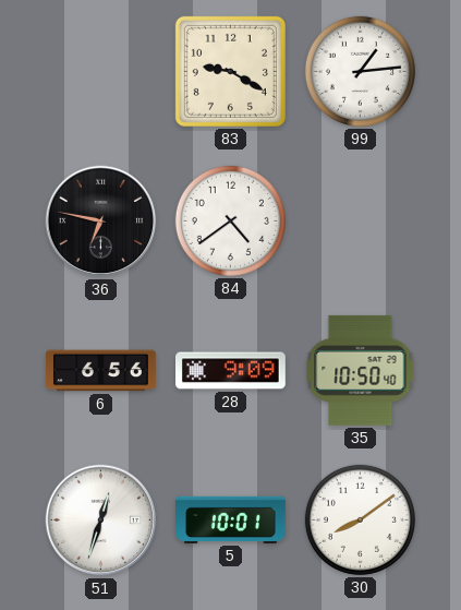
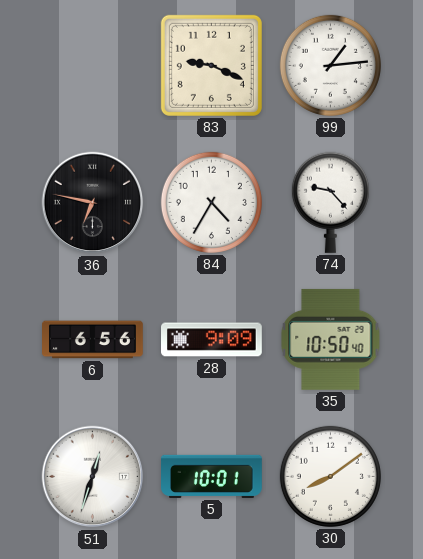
83: 9:20 -> 9:19 (211, 65)
84: 4:39 -> 4:35 (211, 202)
74: none -> 9:23 (330, 202)
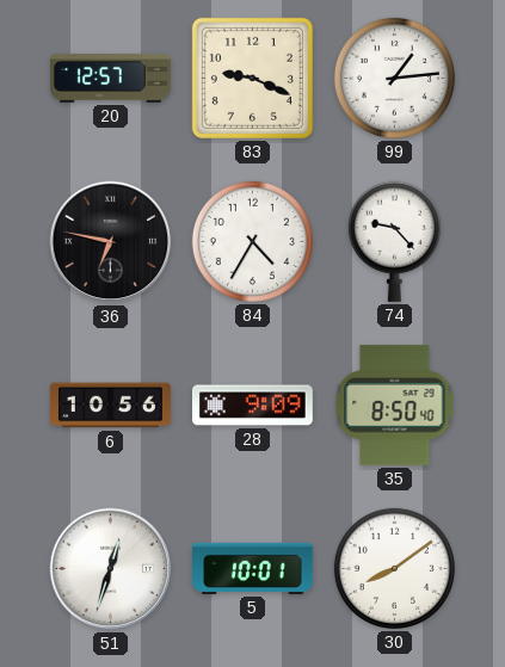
20: none -> 12:57 (111, 78)
6: 6:56 -> 10:56 (111, 406)
35: 10:50 -> 8:50 (395, 404)
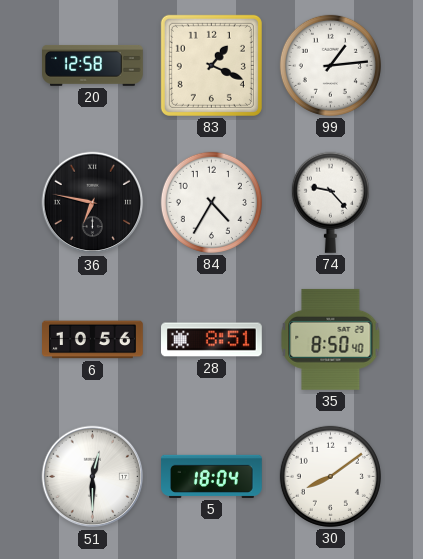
20: 12:57 -> 12:58 (93, 65)
83: 9:19 -> 1:19 (211, 65)
28: 9:09 -> 8:51 (212, 340)
51: 12:33 -> 12:30 (93, 477)
5: 10:01 -> 18:04 (212, 476)
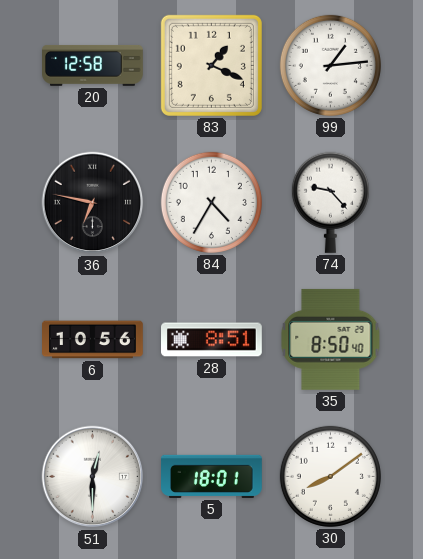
5: 18:04 -> 18:01 (212, 476)
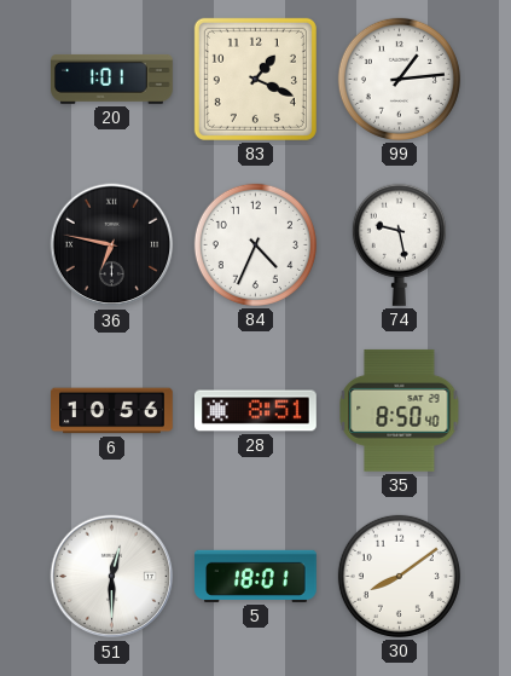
20: 12:58 -> 1:01 (112, 79)
84: 4:35 -> 4:34 (255, 244)
74: 9:23 -> 9:28 (399, 244)
